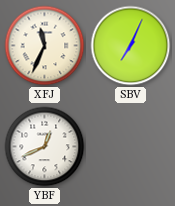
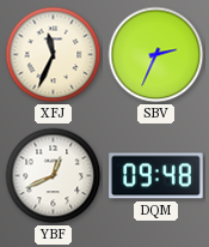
SBV: 7:04 -> 2:34 (156, 55)
DQM: none -> 09:48 (156, 176)
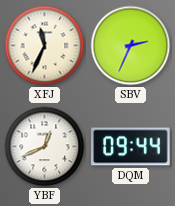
DQM: 09:48 -> 09:44 (131, 147)
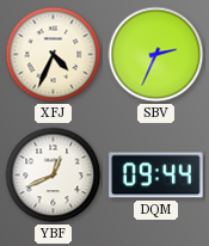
XFJ: 11:34 -> 4:34 (54, 55)
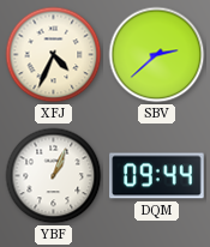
SBV: 2:34 -> 2:38 (157, 55)
YBF: 12:41 -> 1:04 (54, 176)
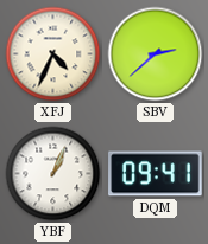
DQM: 09:44 -> 09:41 (156, 174)
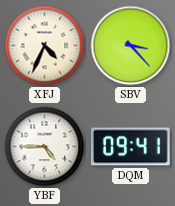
SBV: 2:38 -> 3:23 (131, 46)
YBF: 1:04 -> 4:45 (45, 147)
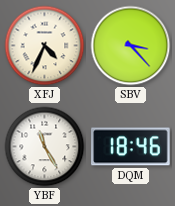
YBF: 4:45 -> 11:25 (45, 147)
DQM: 09:41 -> 18:46 (131, 147)
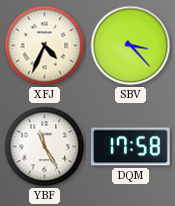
DQM: 18:46 -> 17:58 (131, 147)
